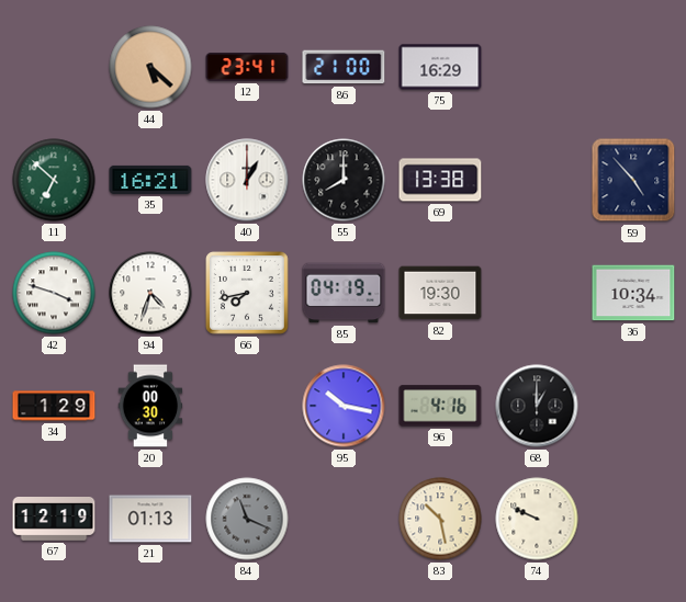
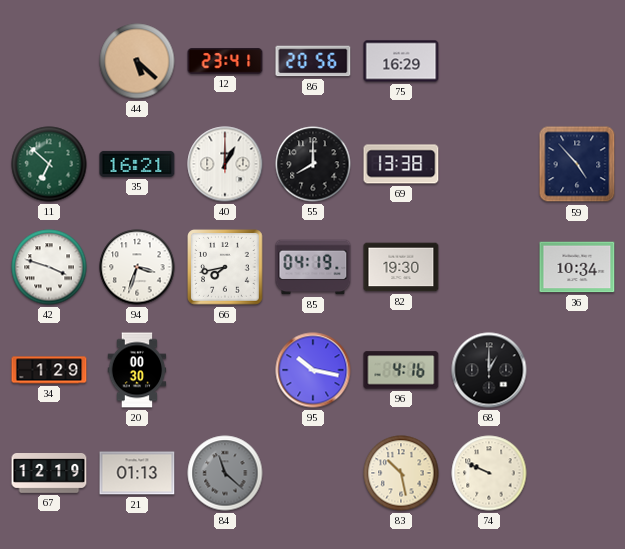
86: 21:00 -> 20:56 (313, 61)
94: 4:33 -> 3:33 (137, 267)
84: 11:19 -> 11:22 (225, 473)
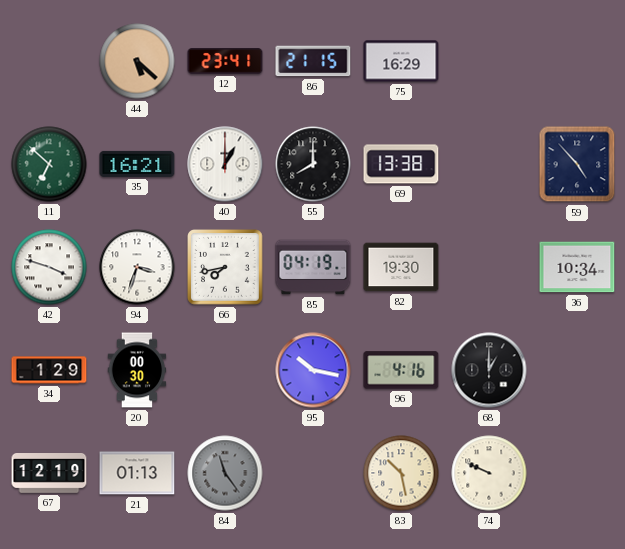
86: 20:56 -> 21:15 (313, 61)
84: 11:22 -> 11:24 (225, 473)
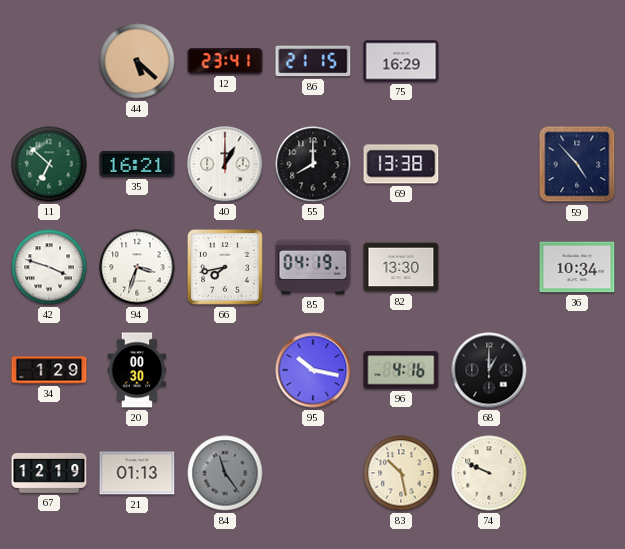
82: 19:30 -> 13:30 (401, 267)
